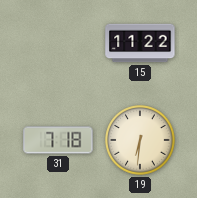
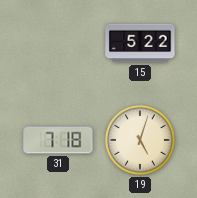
15: 11:22 -> 5:22 (140, 43)
19: 6:31 -> 5:03 (140, 140)
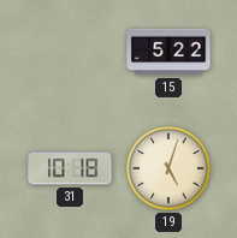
31: 7:18 -> 10:18 (70, 168)
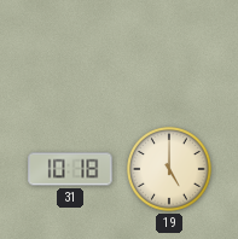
15: 5:22 -> none (168, 52)
19: 5:03 -> 5:00 (169, 169)
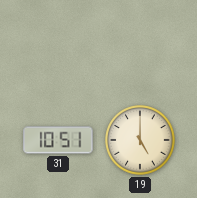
31: 10:18 -> 10:51 (58, 140)
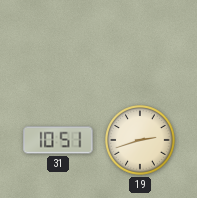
19: 5:00 -> 2:42 (140, 140)
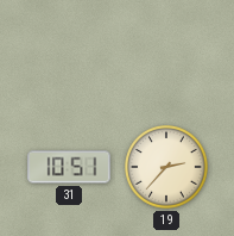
19: 2:42 -> 2:37 (166, 167)
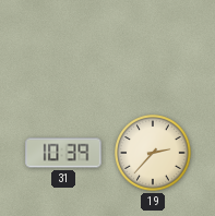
31: 10:51 -> 10:39 (63, 153)
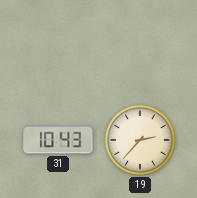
31: 10:39 -> 10:43 (58, 140)
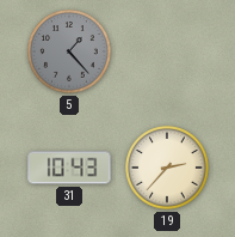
5: none -> 1:23 (69, 51)
